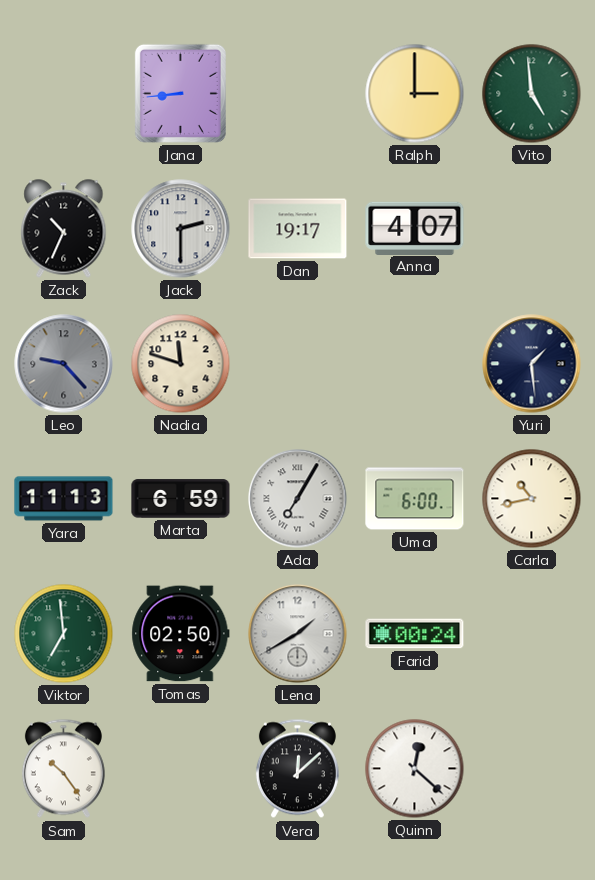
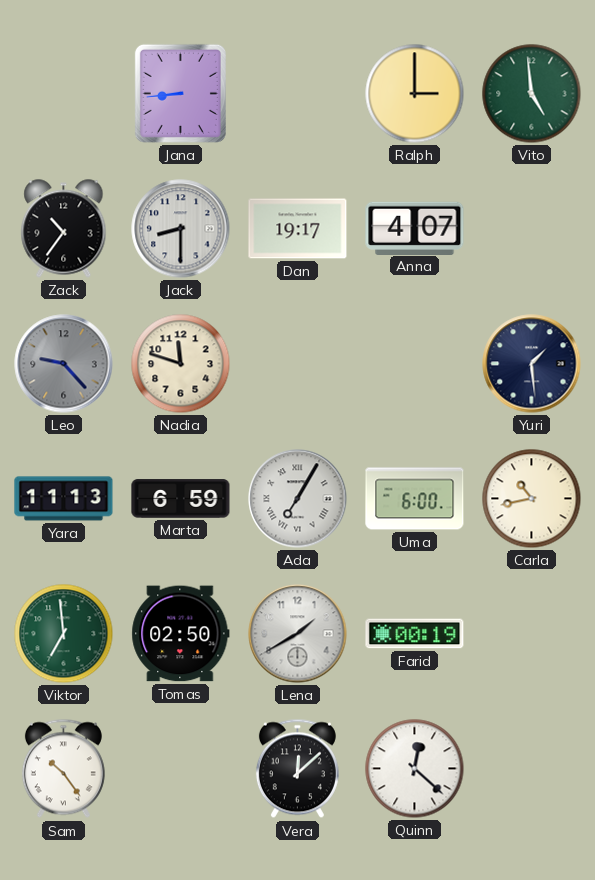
Zack: 10:34 -> 10:36 (64, 229)
Jack: 2:30 -> 8:30 (181, 229)
Farid: 00:24 -> 00:19 (415, 634)
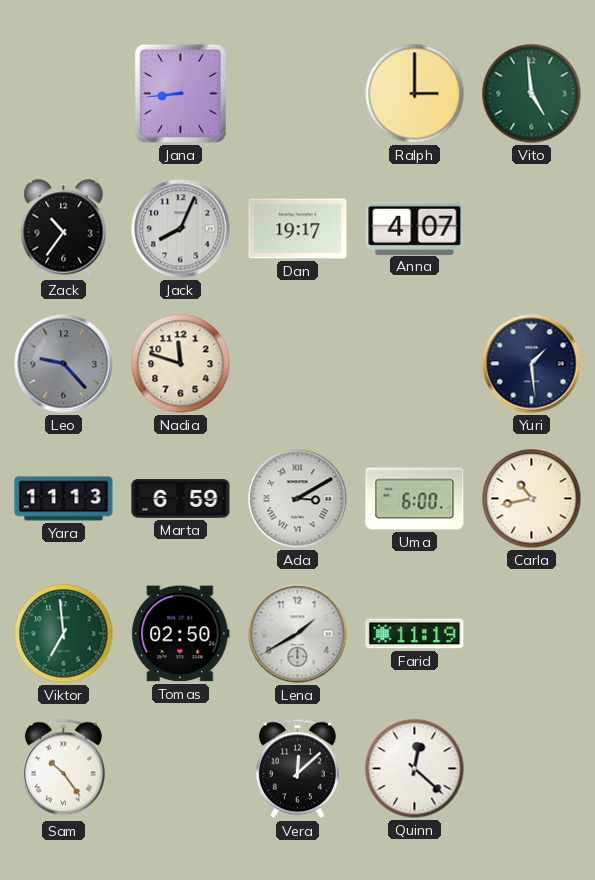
Jack: 8:30 -> 8:04 (181, 229)
Ada: 7:05 -> 3:10 (298, 499)
Farid: 00:19 -> 11:19 (415, 634)
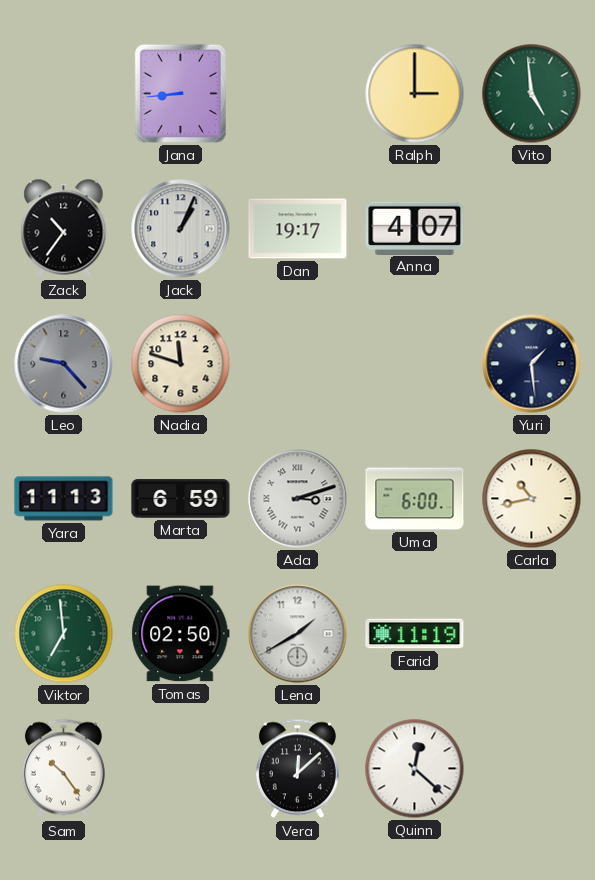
Jack: 8:04 -> 1:04 (181, 229)
Ada: 3:10 -> 3:12 (298, 499)
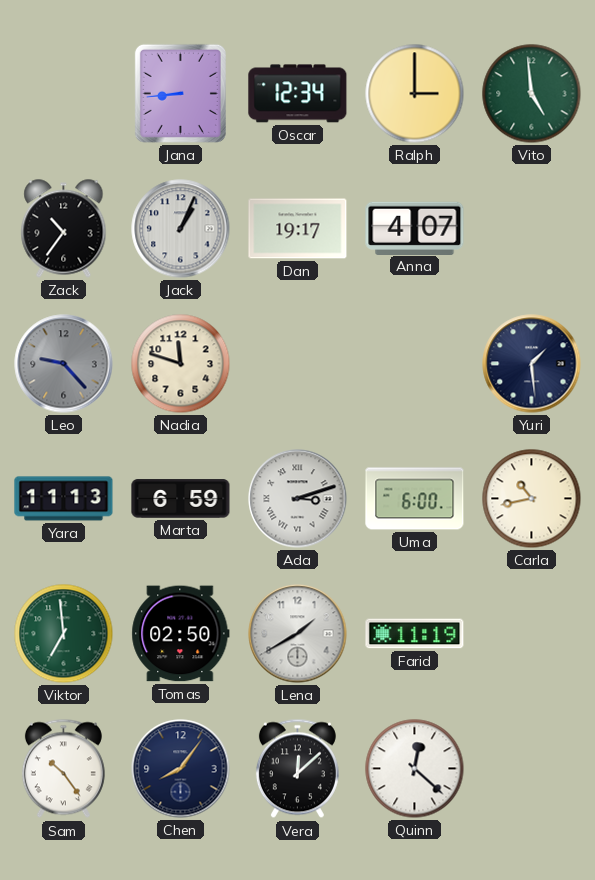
Oscar: none -> 12:34 (298, 94)
Chen: none -> 8:06 (181, 769)
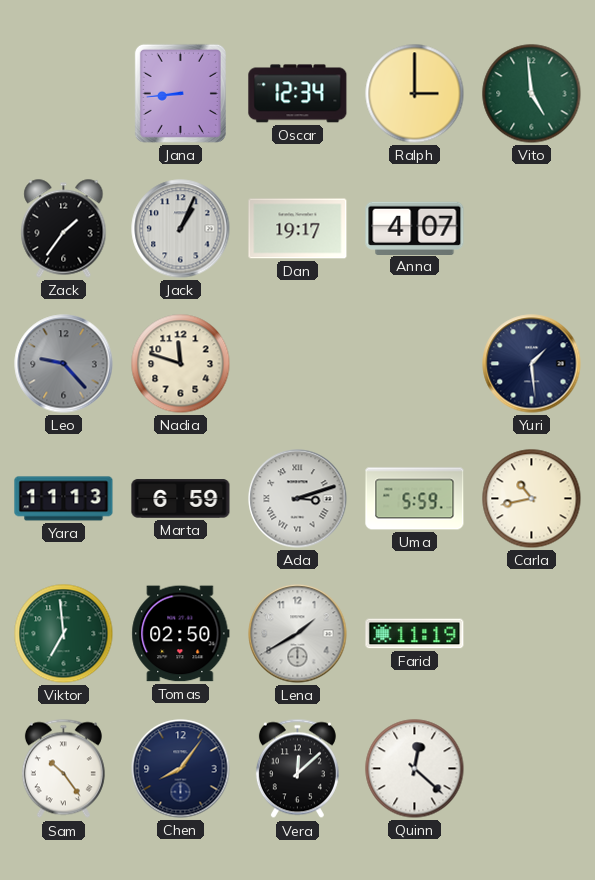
Zack: 10:36 -> 1:36 (64, 229)
Uma: 6:00 -> 5:59 (415, 499)
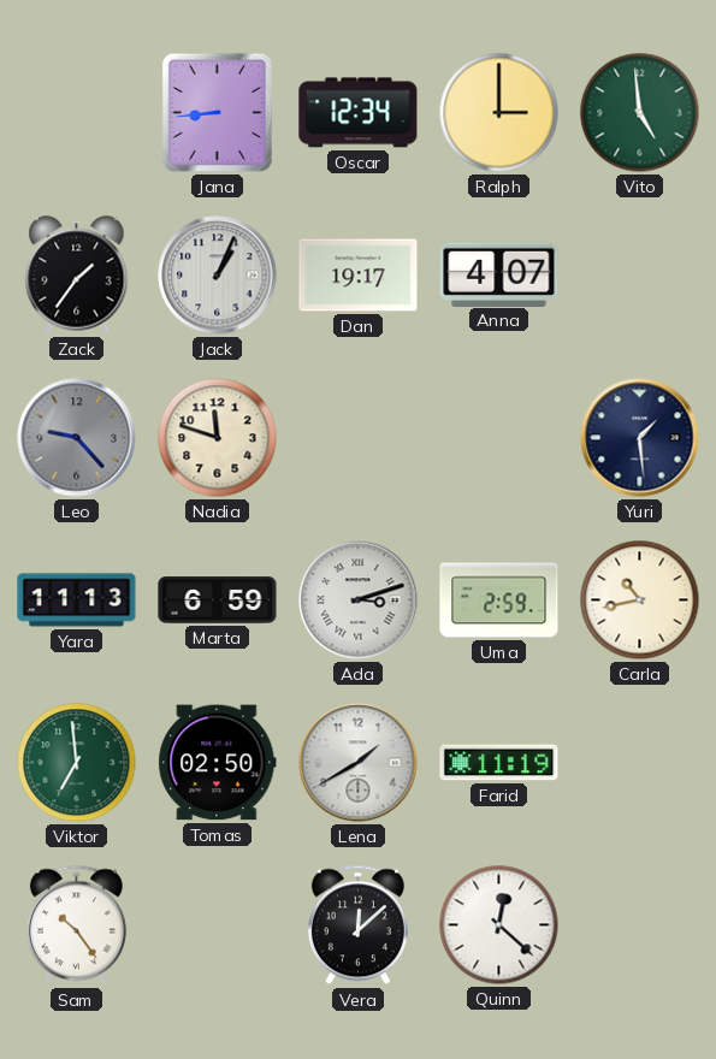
Uma: 5:59 -> 2:59 (499, 601)
Chen: 8:06 -> none (181, 769)
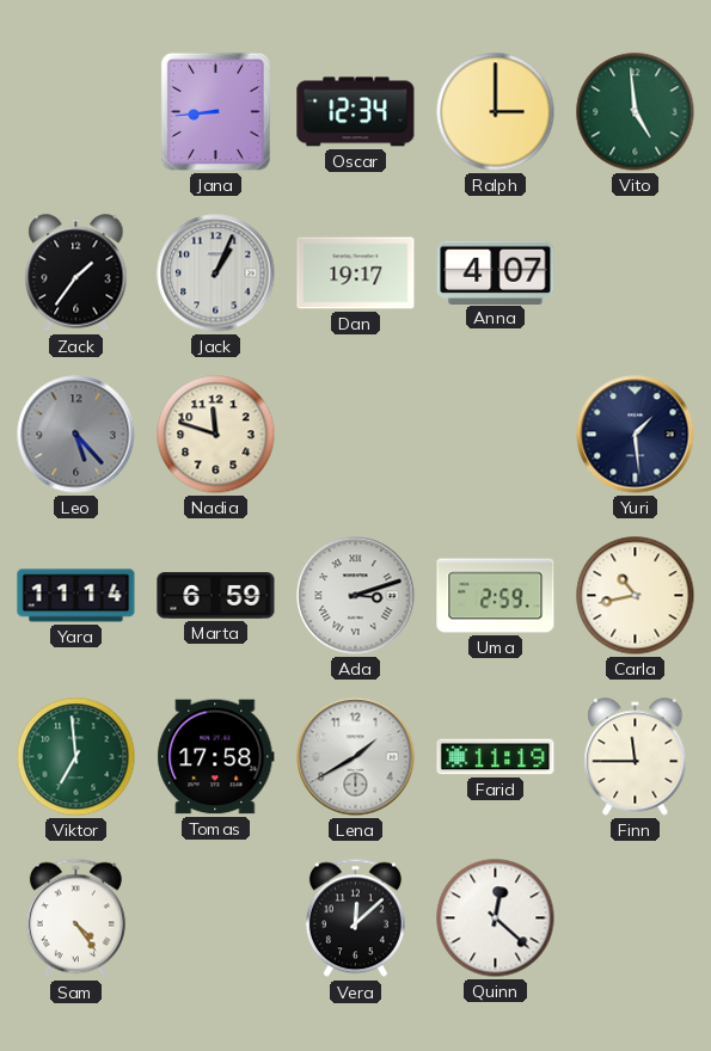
Leo: 9:23 -> 5:23 (76, 435)
Yara: 11:13 -> 11:14 (76, 596)
Tomas: 02:50 -> 17:58 (216, 757)
Finn: none -> 11:45 (636, 757)
Sam: 10:24 -> 4:24 (75, 918)
